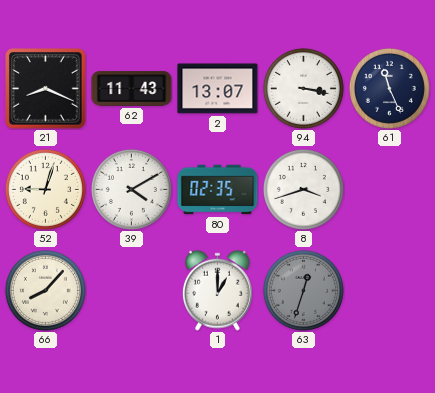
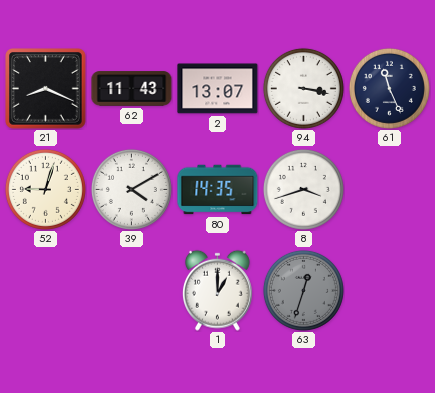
80: 02:35 -> 14:35 (218, 190)
66: 8:07 -> none (45, 290)
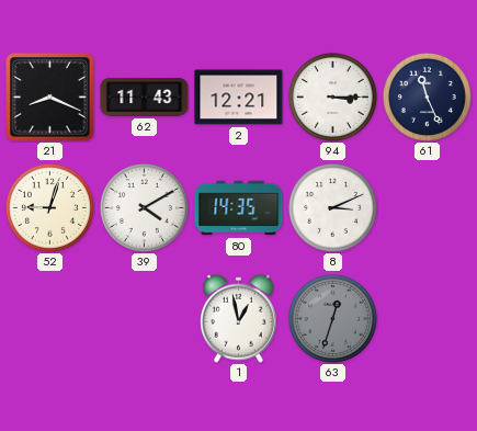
2: 13:07 -> 12:21 (239, 98)
94: 3:17 -> 3:15 (332, 97)
8: 3:42 -> 3:11 (332, 207)
1: 1:00 -> 12:58 (238, 318)
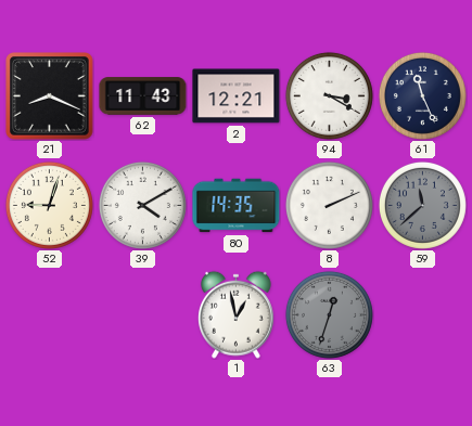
94: 3:15 -> 3:20 (329, 95)
8: 3:11 -> 2:11 (329, 205)
59: none -> 11:38 (422, 205)
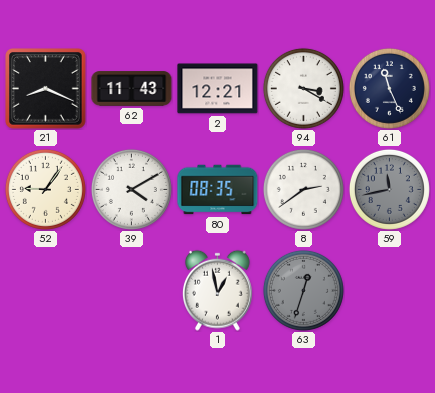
52: 9:03 -> 9:06 (45, 189)
80: 14:35 -> 08:35 (218, 190)
8: 2:11 -> 2:39 (303, 189)
59: 11:38 -> 11:43 (389, 189)
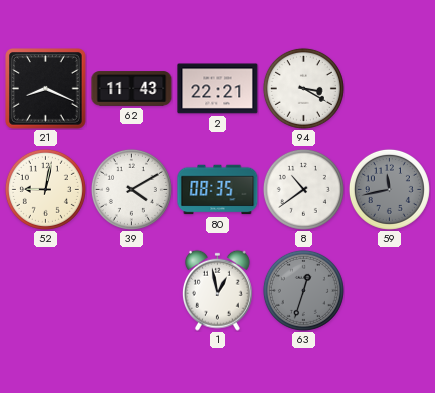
2: 12:21 -> 22:21 (218, 89)
61: 11:26 -> none (389, 88)
52: 9:06 -> 9:02 (45, 189)
8: 2:39 -> 10:39 (303, 189)
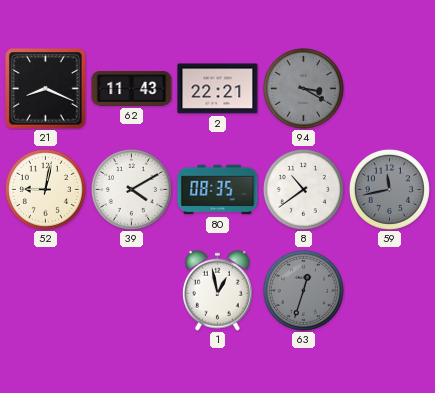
94 dial: white -> grey (303, 88)
